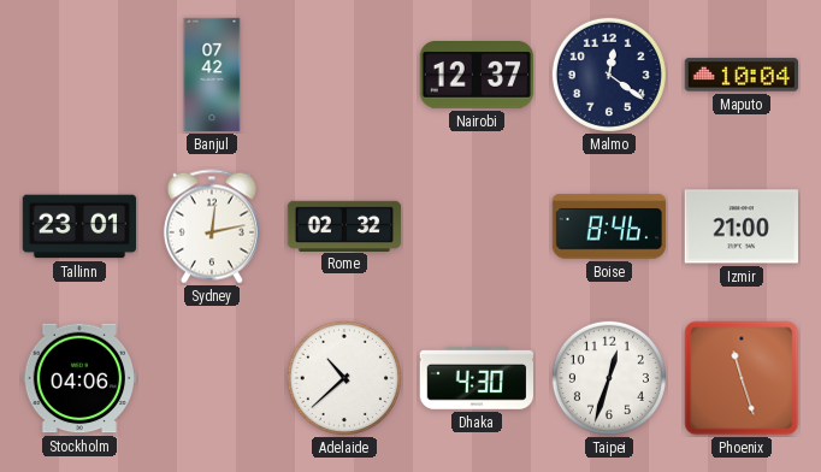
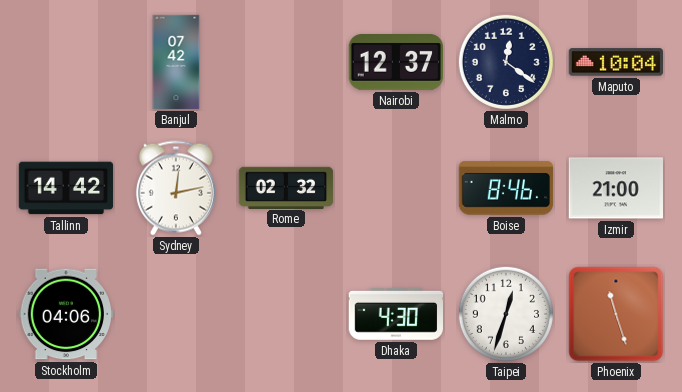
Tallinn: 23:01 -> 14:42 (66, 188)
Adelaide: 10:38 -> none (344, 378)
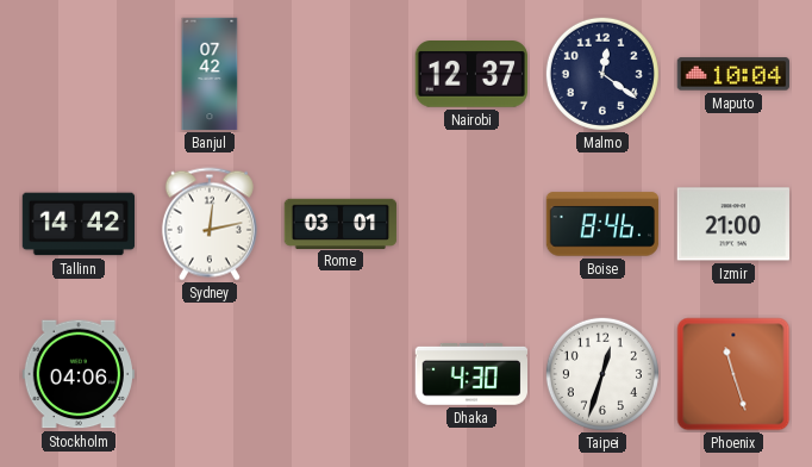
Rome: 02:32 -> 03:01 (341, 223)
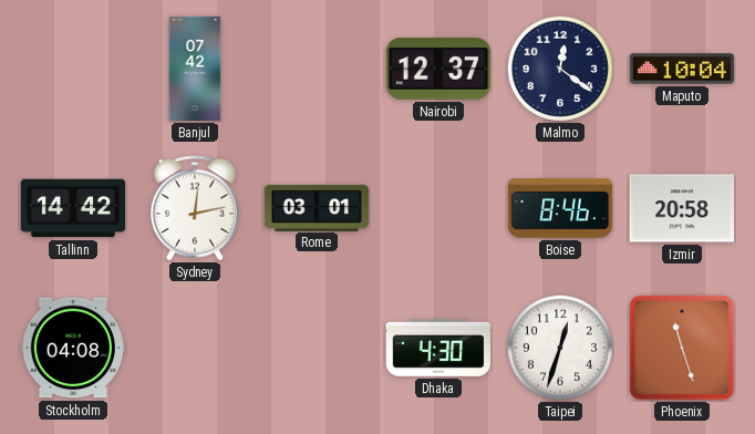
Izmir: 21:00 -> 20:58 (681, 208)
Stockholm: 04:06 -> 04:08 (72, 348)
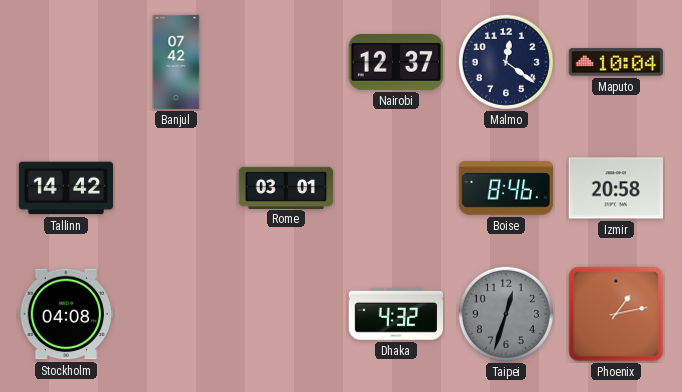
Sydney: 12:13 -> none (195, 208)
Dhaka: 4:30 -> 4:32 (395, 314)
Taipei dial: white -> grey (506, 314)
Phoenix: 11:27 -> 1:13 (616, 314)
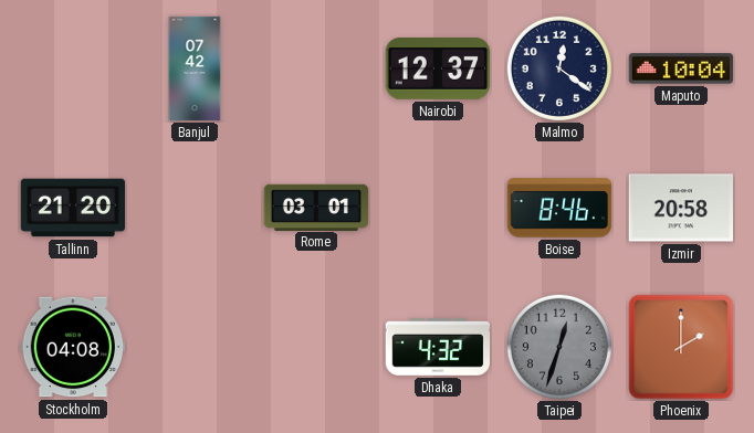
Tallinn: 14:42 -> 21:20 (73, 208)
Phoenix: 1:13 -> 2:00 (681, 347)
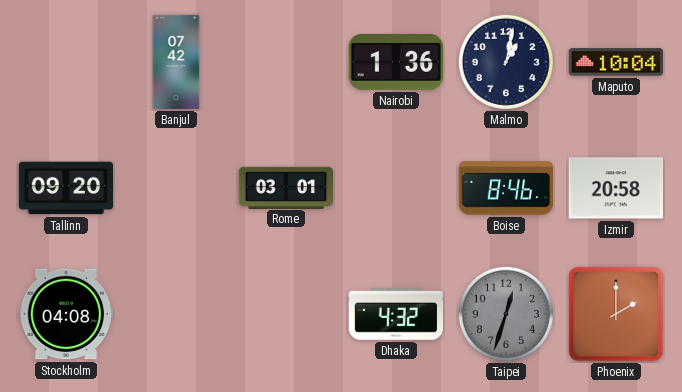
Nairobi: 12:37 -> 1:36 (395, 63)
Malmo: 12:21 -> 1:02 (506, 62)
Tallinn: 21:20 -> 09:20 (66, 188)
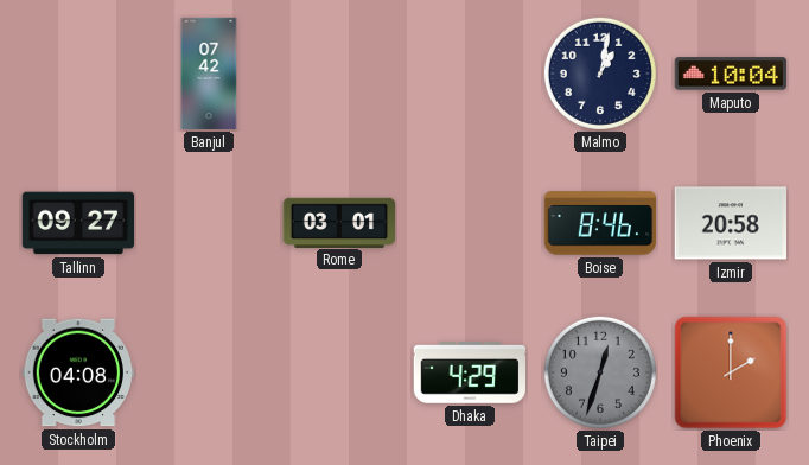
Nairobi: 1:36 -> none (395, 63)
Tallinn: 09:20 -> 09:27 (78, 223)
Dhaka: 4:32 -> 4:29 (469, 372)
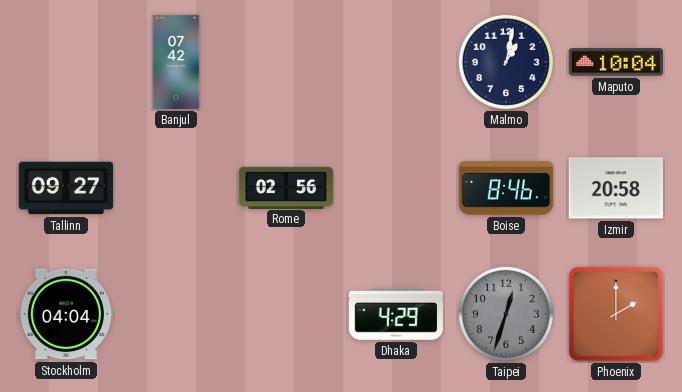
Rome: 03:01 -> 02:56 (286, 187)
Stockholm: 04:08 -> 04:04 (65, 314)
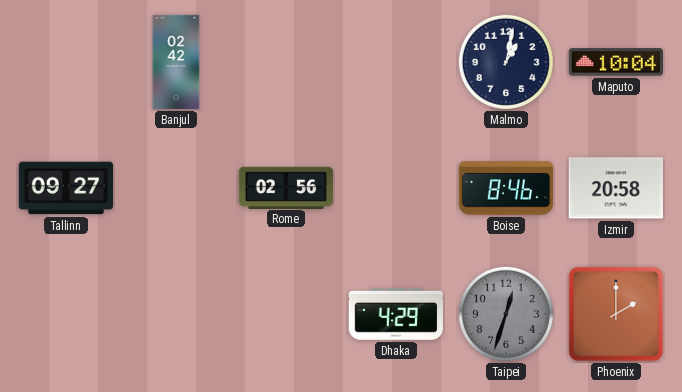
Banjul: 07:42 -> 02:42 (176, 62)
Stockholm: 04:04 -> none (65, 314)
